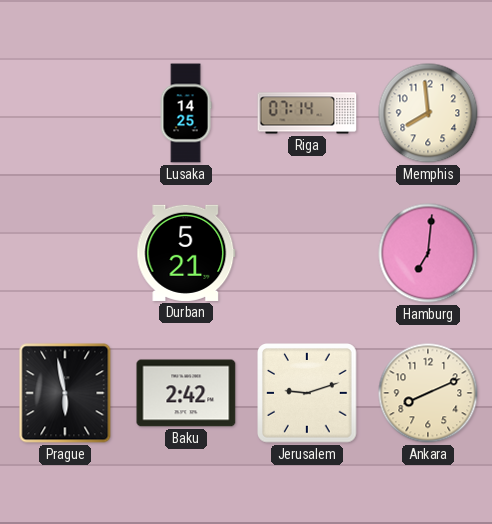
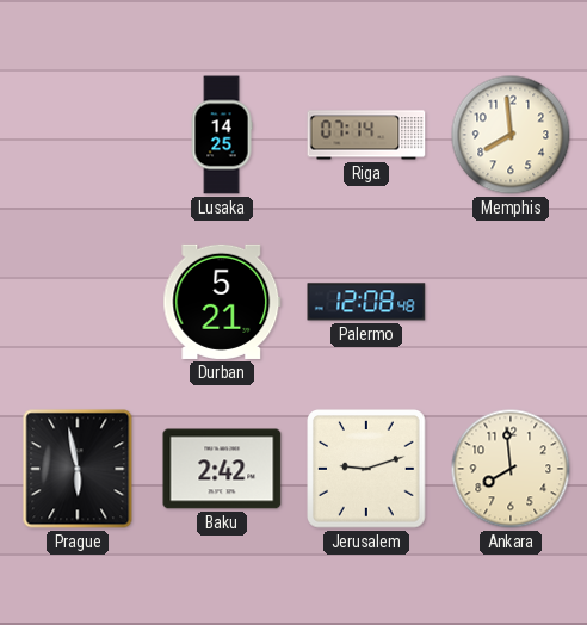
Palermo: none -> 12:08 (366, 302)
Hamburg: 7:01 -> none (428, 253)
Ankara: 8:11 -> 7:59 (511, 469)
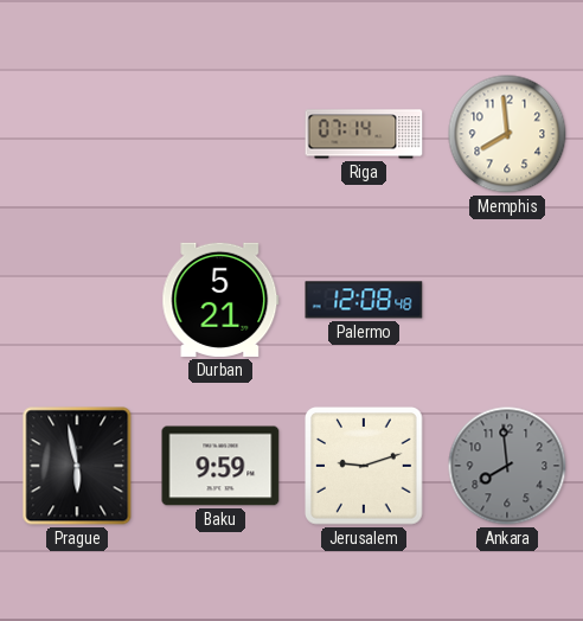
Lusaka: 14:25 -> none (222, 135)
Baku: 2:42 -> 9:59 (220, 466)
Ankara dial: cream -> grey (507, 466)
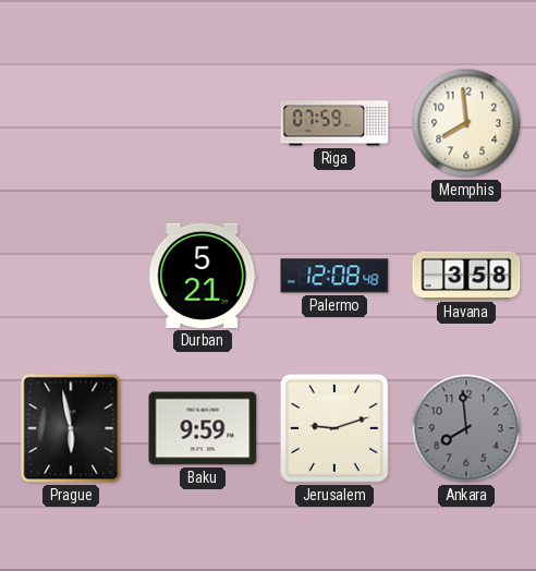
Riga: 07:14 -> 07:59 (334, 123)
Havana: none -> 3:58 (466, 276)
